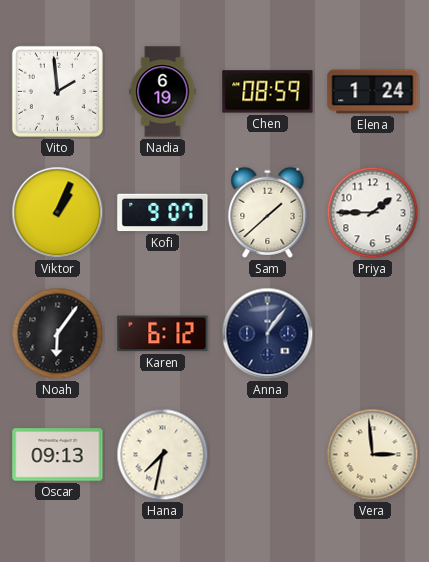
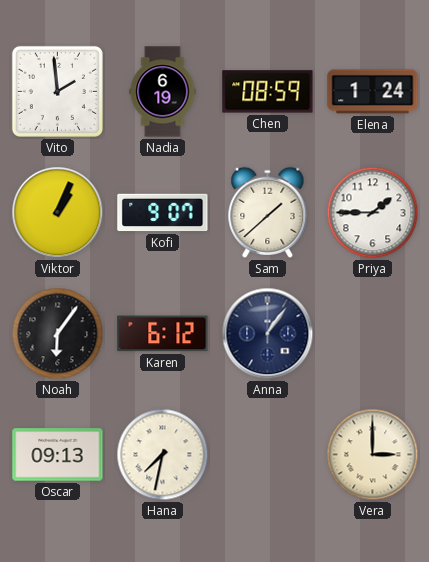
Vera: 2:59 -> 3:00 (373, 455)
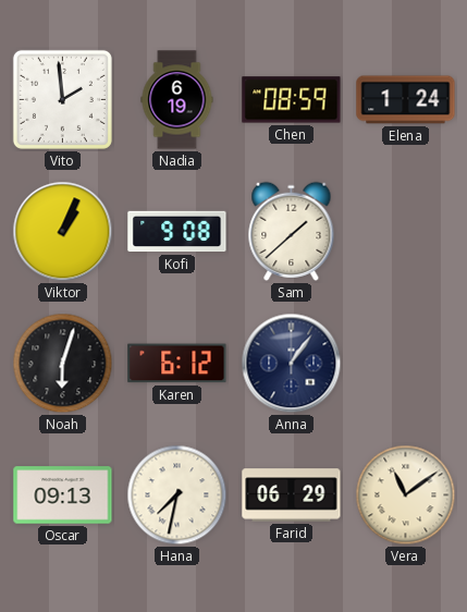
Kofi: 9:07 -> 9:08 (177, 232)
Priya: 1:45 -> none (373, 213)
Noah: 6:06 -> 6:03 (63, 364)
Farid: none -> 06:29 (292, 495)
Vera: 3:00 -> 11:09 (406, 495)
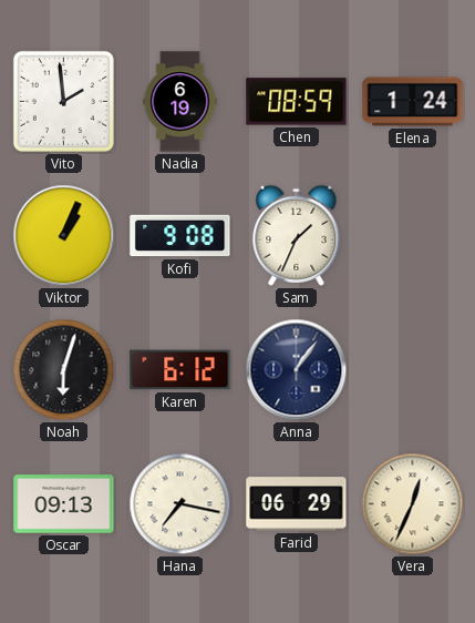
Sam: 1:38 -> 1:34 (297, 235)
Hana: 7:32 -> 7:17 (180, 504)
Vera: 11:09 -> 12:34 (413, 504)
